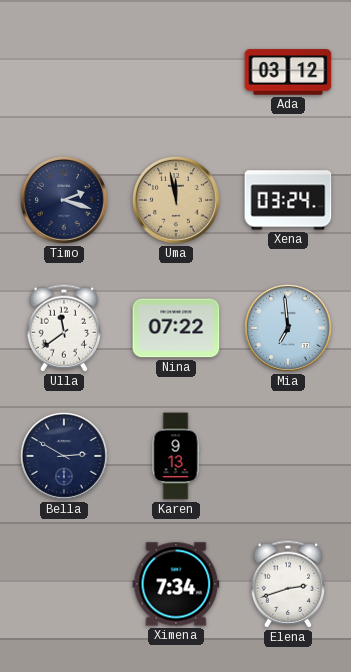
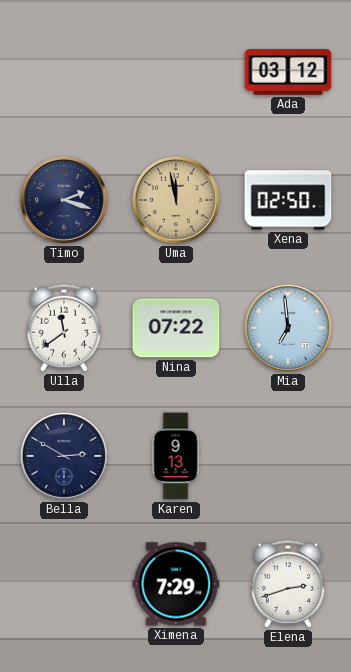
Xena: 03:24 -> 02:50 (288, 200)
Ximena: 7:34 -> 7:29 (176, 584)
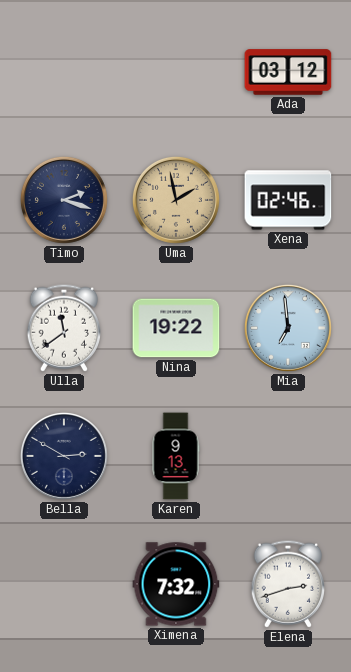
Uma: 11:58 -> 1:58 (176, 200)
Xena: 02:50 -> 02:46 (288, 200)
Nina: 07:22 -> 19:22 (176, 328)
Ximena: 7:29 -> 7:32 (176, 584)
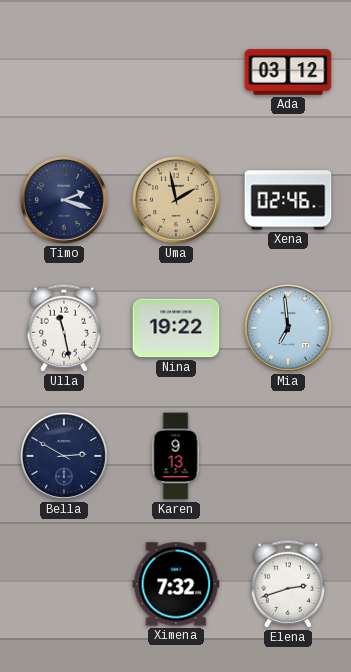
Ulla: 11:39 -> 11:28 (63, 328)
